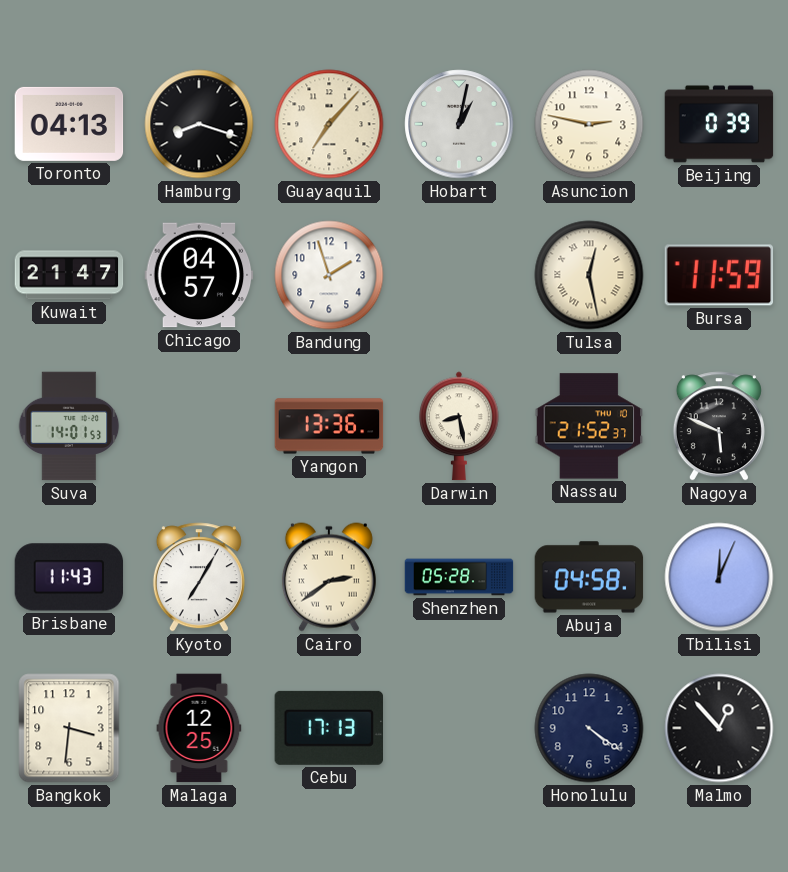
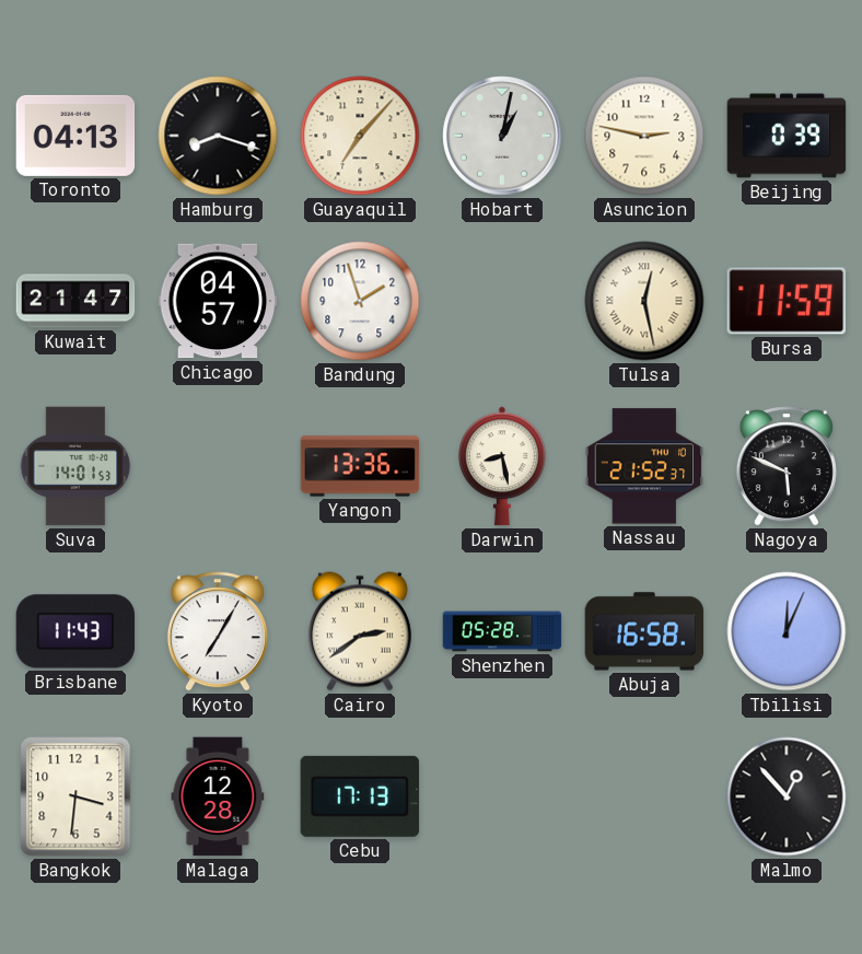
Abuja: 04:58 -> 16:58 (644, 631)
Malaga: 12:25 -> 12:28 (218, 796)
Honolulu: 4:21 -> none (589, 728)
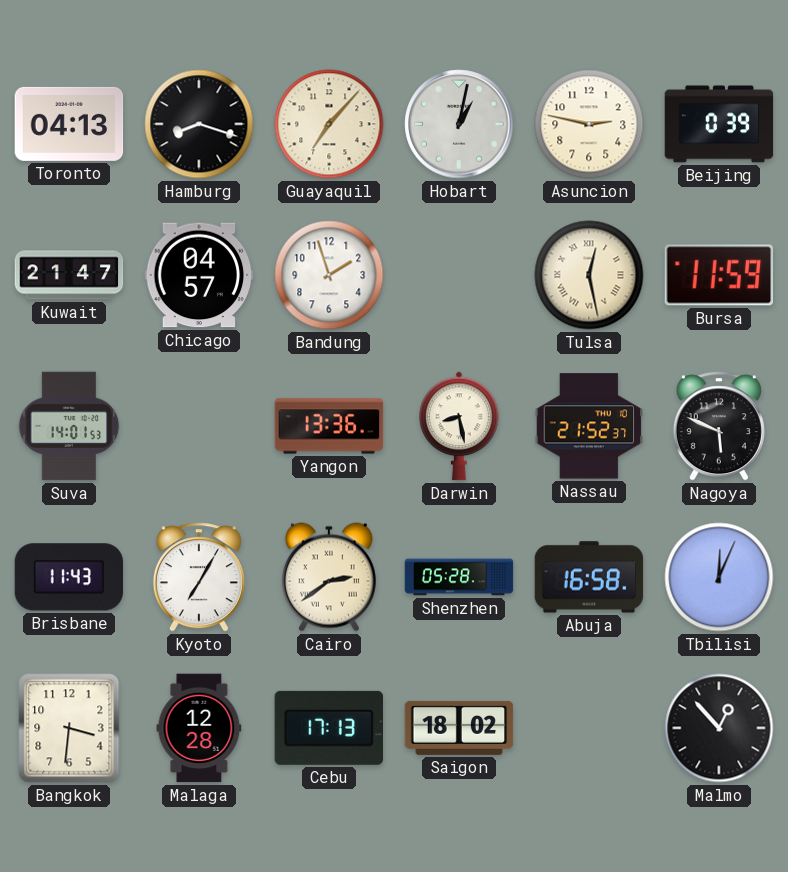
Saigon: none -> 18:02 (459, 728)
